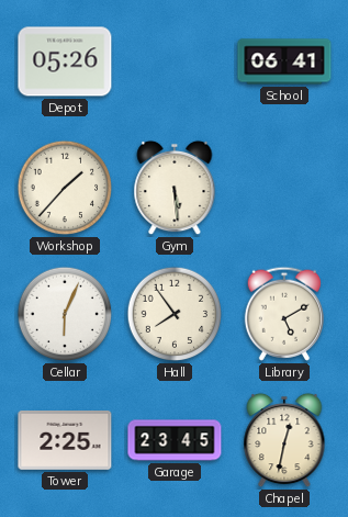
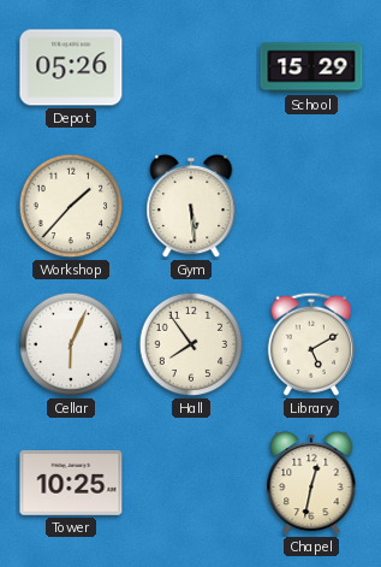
School: 06:41 -> 15:29 (311, 67)
Tower: 2:25 -> 10:25 (71, 483)
Garage: 23:45 -> none (175, 440)
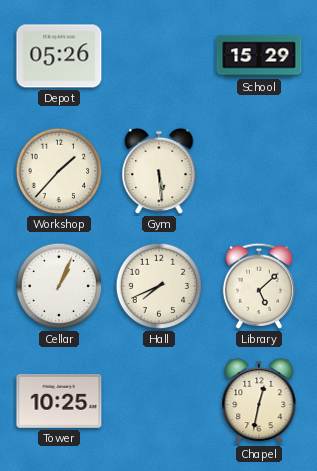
Cellar: 6:04 -> 1:04 (59, 286)
Hall: 7:54 -> 7:41 (159, 286)
Library: 5:10 -> 5:08 (259, 286)
